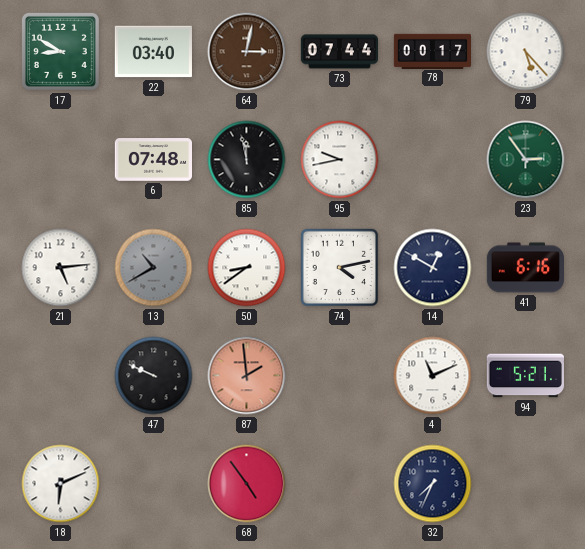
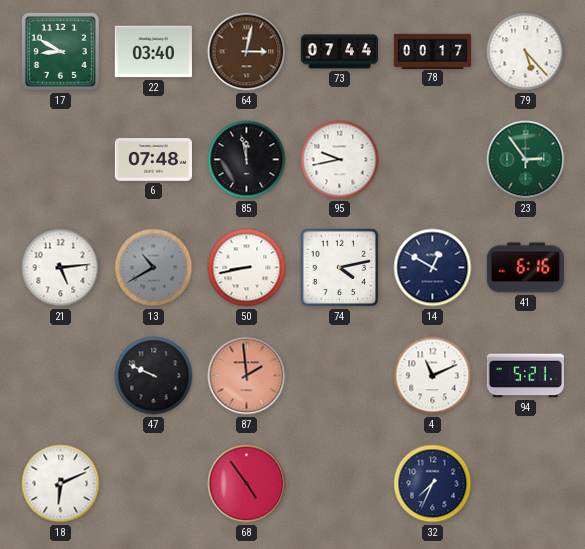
50: 8:39 -> 8:43 (247, 268)
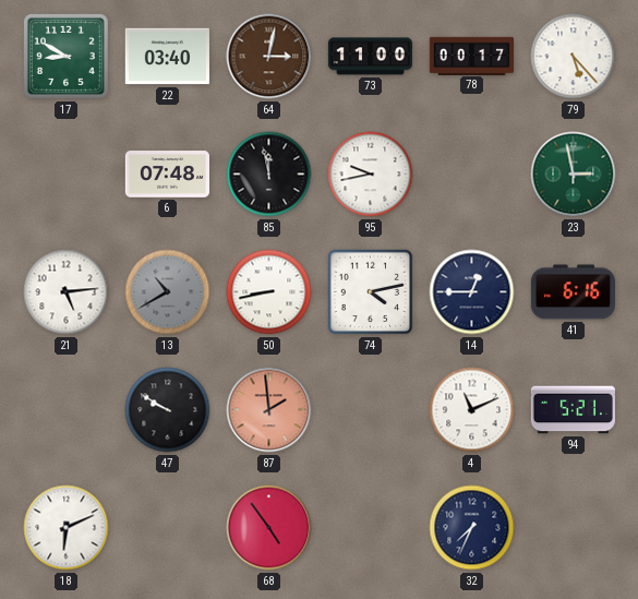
73: 07:44 -> 11:00 (370, 57)
23: 2:54 -> 2:58 (574, 175)
14: 12:50 -> 12:45 (472, 292)
47: 9:49 -> 9:50 (168, 410)
